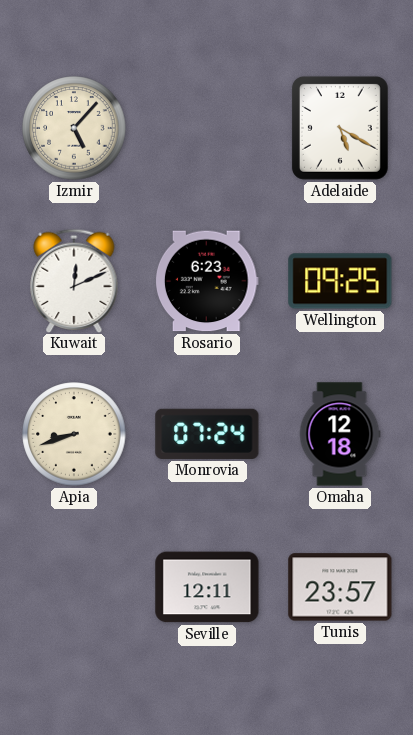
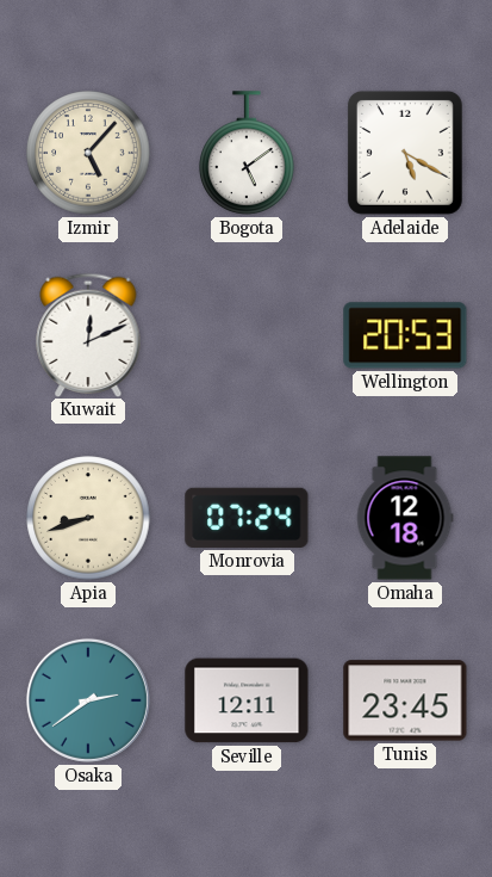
Bogota: none -> 5:09 (247, 153)
Rosario: 6:23 -> none (207, 281)
Wellington: 09:25 -> 20:53 (405, 335)
Osaka: none -> 2:39 (88, 700)
Tunis: 23:57 -> 23:45 (405, 700)
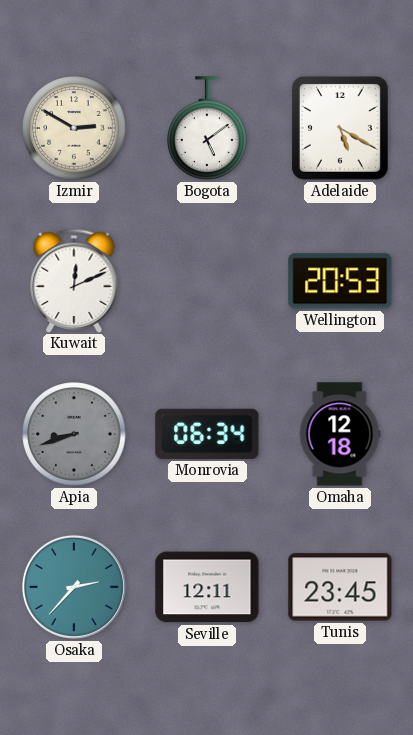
Izmir: 5:07 -> 2:50 (74, 128)
Apia dial: cream -> grey (74, 434)
Monrovia: 07:24 -> 06:34 (207, 434)
Osaka: 2:39 -> 2:37 (74, 587)
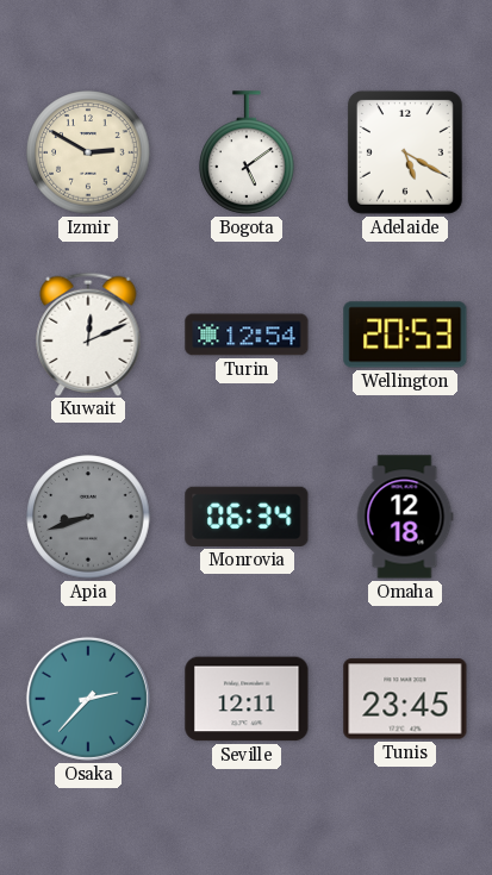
Turin: none -> 12:54 (247, 335)
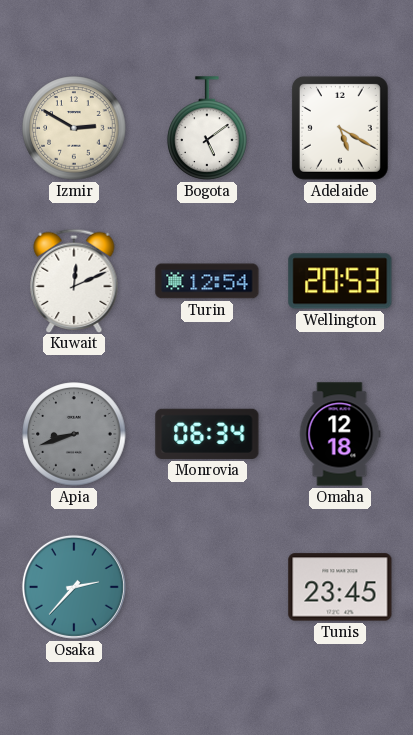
Seville: 12:11 -> none (247, 699)
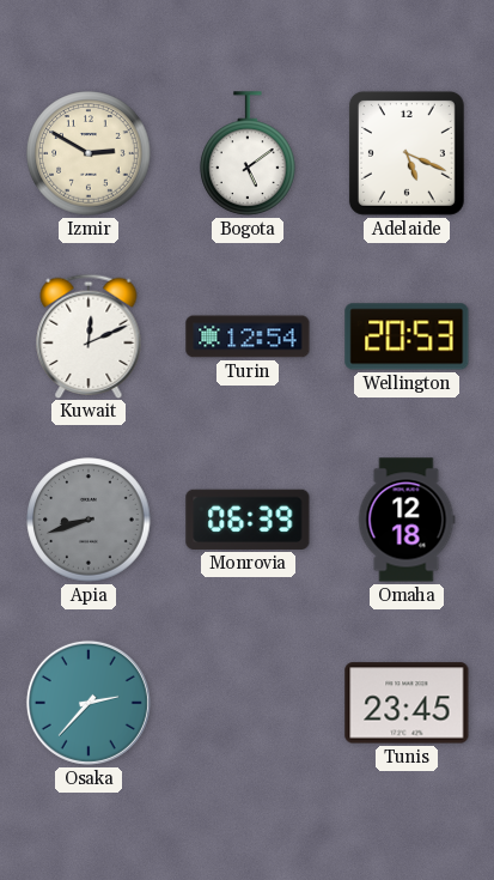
Adelaide: 5:20 -> 5:19 (407, 153)
Monrovia: 06:34 -> 06:39 (248, 520)
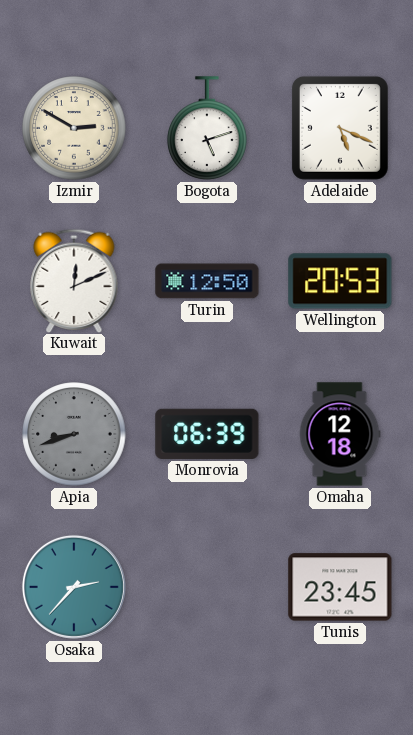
Bogota: 5:09 -> 5:12 (207, 128)
Turin: 12:54 -> 12:50 (207, 281)
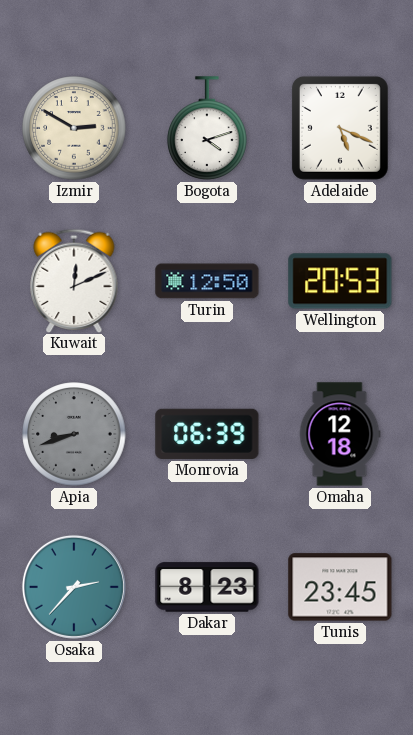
Bogota: 5:12 -> 4:12 (207, 128)
Dakar: none -> 8:23 (207, 587)
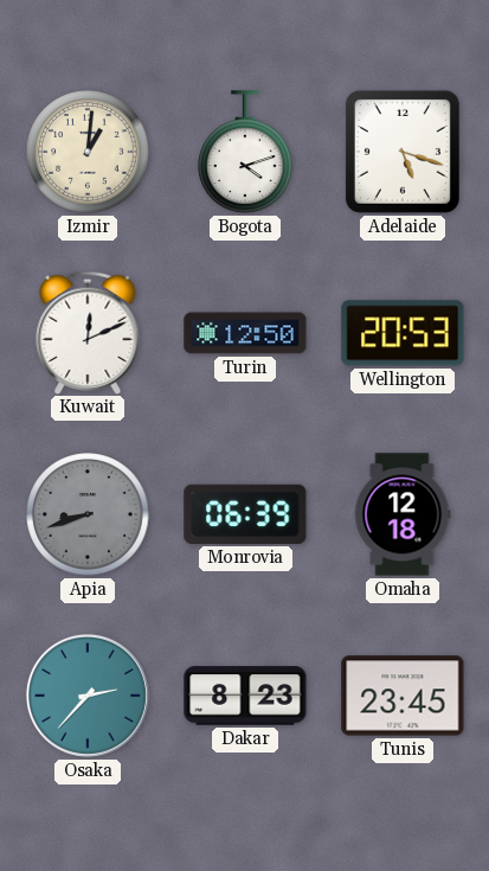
Izmir: 2:50 -> 1:01 (88, 152)
Adelaide: 5:19 -> 5:18 (403, 152)
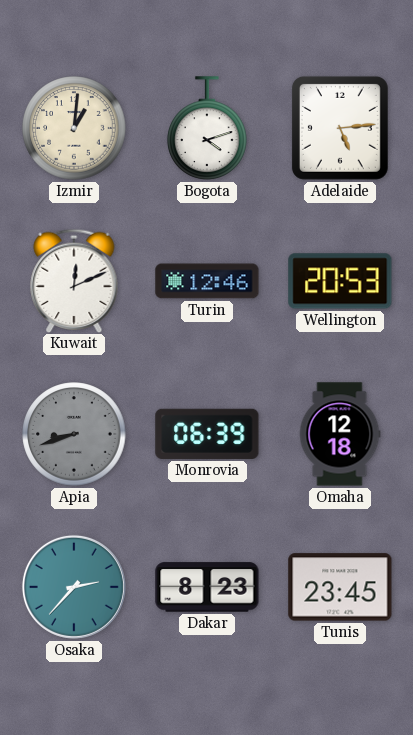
Adelaide: 5:18 -> 5:14 (340, 128)
Turin: 12:50 -> 12:46 (207, 281)
